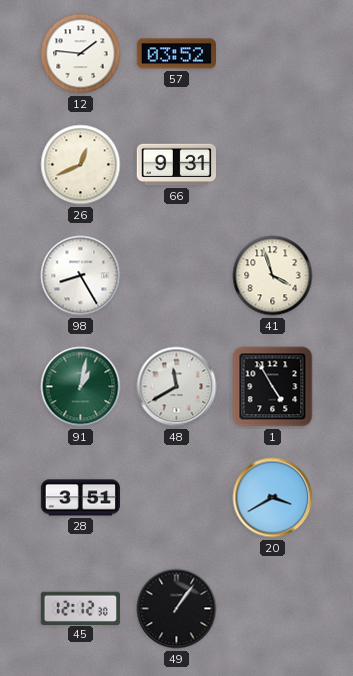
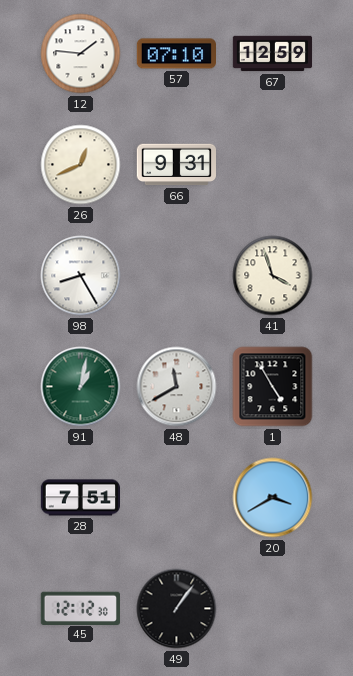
57: 03:52 -> 07:10 (176, 54)
67: none -> 12:59 (273, 54)
28: 3:51 -> 7:51 (80, 498)
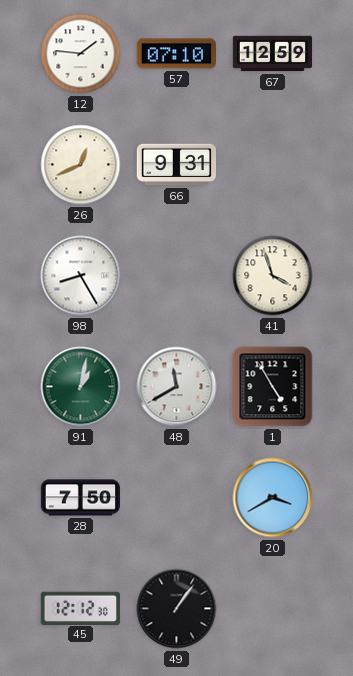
28: 7:51 -> 7:50 (80, 498)
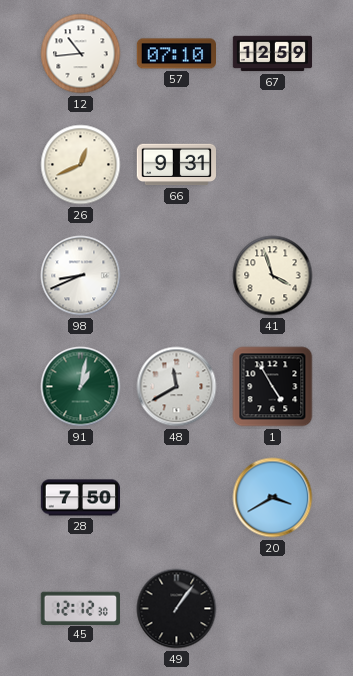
12: 1:46 -> 10:44 (81, 54)
98: 8:25 -> 8:41 (81, 276)
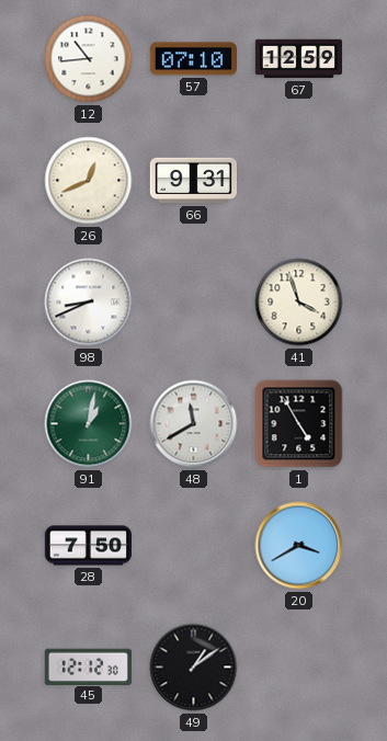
49: 1:06 -> 1:09 (194, 668)
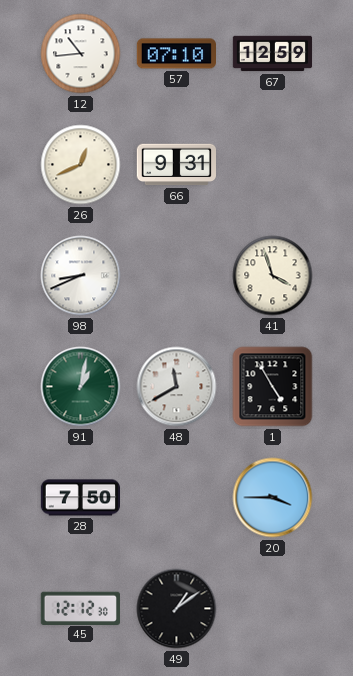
20: 3:40 -> 3:45 (273, 498)
